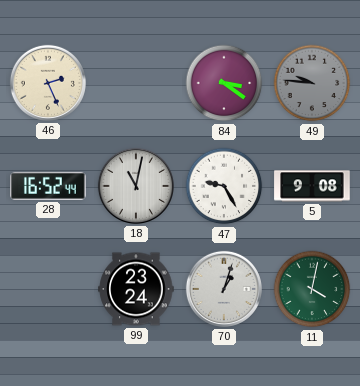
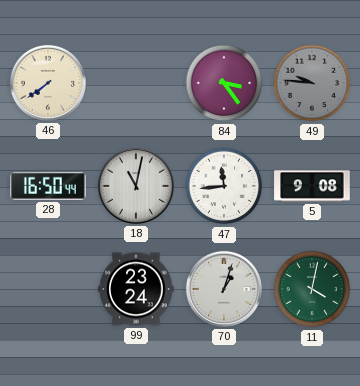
46: 2:26 -> 7:39 (48, 83)
84: 3:21 -> 3:24 (224, 83)
28: 16:52 -> 16:50 (48, 186)
47: 9:25 -> 11:44 (224, 186)
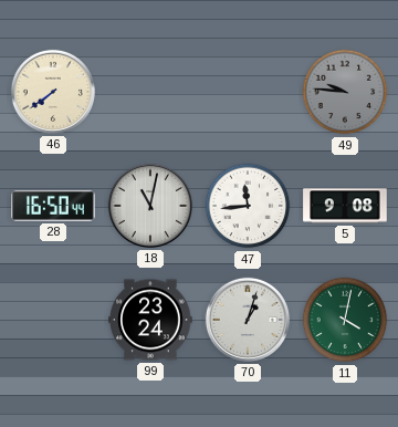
84: 3:24 -> none (224, 83)
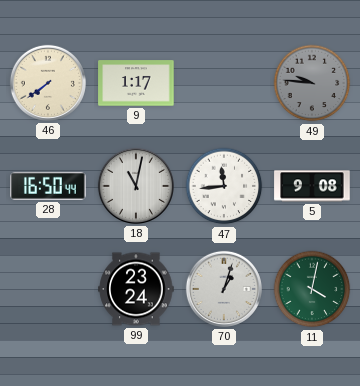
9: none -> 1:17 (136, 83)
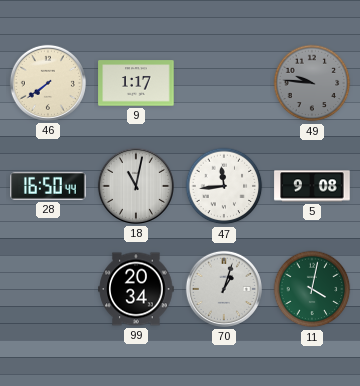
99: 23:24 -> 20:34 (136, 289)
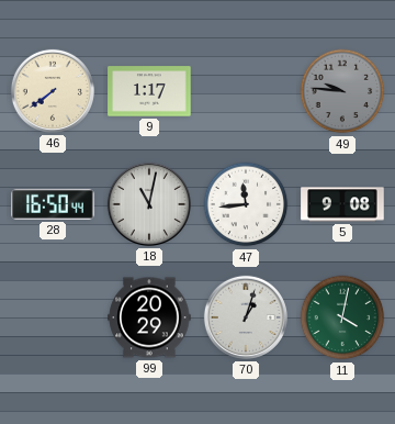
99: 20:34 -> 20:29 (149, 317)
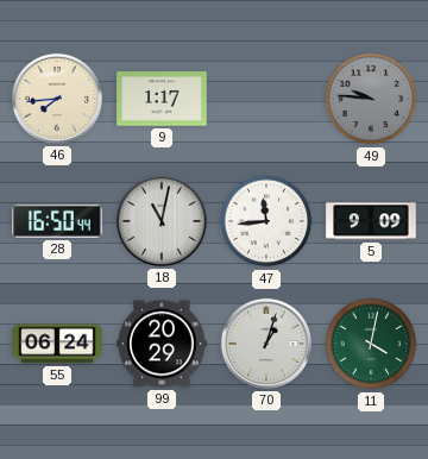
46: 7:39 -> 7:44 (57, 99)
5: 9:08 -> 9:09 (371, 221)
55: none -> 06:24 (57, 344)
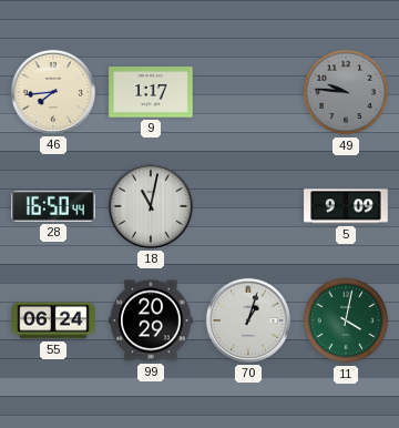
47: 11:44 -> none (266, 221)
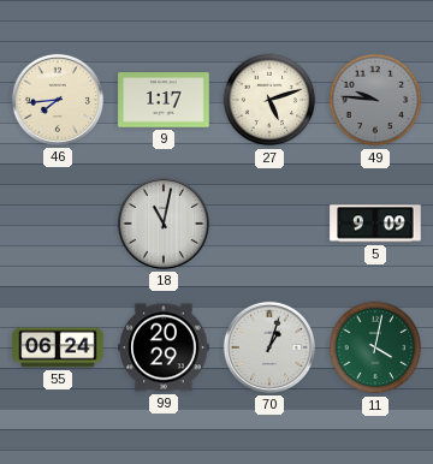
27: none -> 5:12 (269, 100)
28: 16:50 -> none (53, 206)
